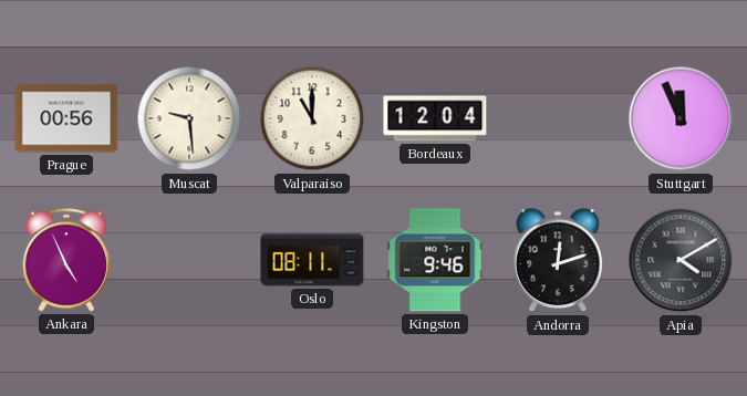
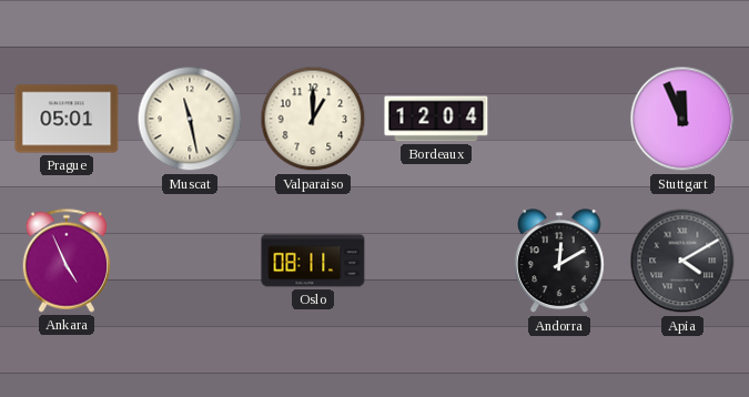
Prague: 00:56 -> 05:01 (67, 119)
Muscat: 9:29 -> 11:28 (190, 119)
Valparaiso: 11:00 -> 1:00 (313, 119)
Kingston: 9:46 -> none (435, 260)
Andorra: 12:12 -> 12:10 (560, 262)
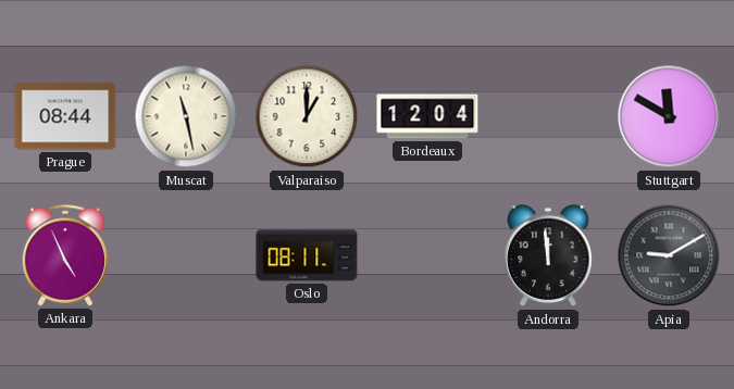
Prague: 05:01 -> 08:44 (65, 116)
Stuttgart: 11:56 -> 11:50 (669, 116)
Andorra: 12:10 -> 11:59 (549, 256)
Apia: 4:10 -> 9:10 (669, 255)
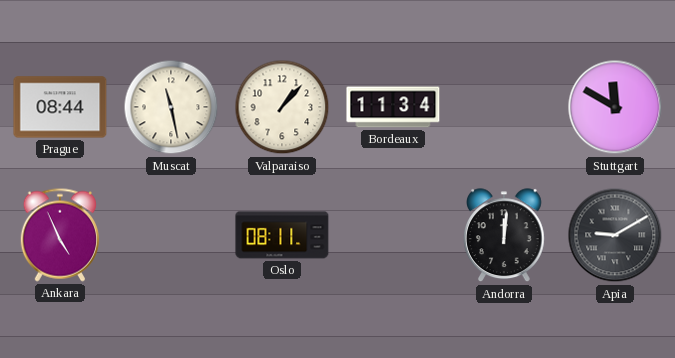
Valparaiso: 1:00 -> 1:07 (282, 107)
Bordeaux: 12:04 -> 11:34 (393, 107)
Andorra: 11:59 -> 12:01 (505, 236)
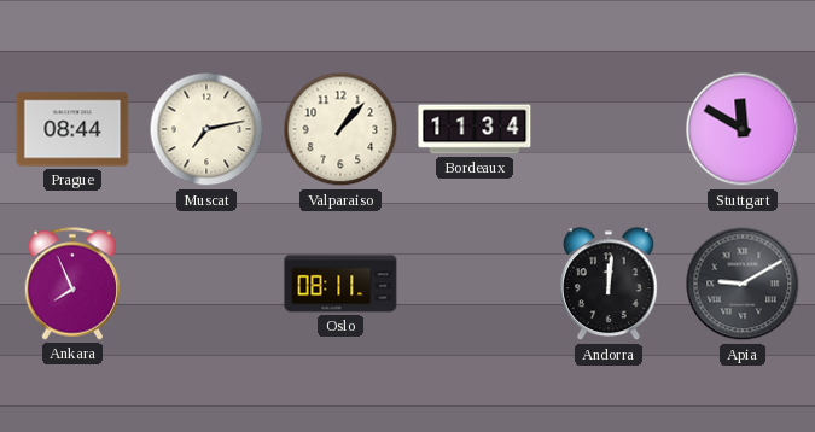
Muscat: 11:28 -> 7:13 (206, 129)
Ankara: 4:56 -> 7:56 (71, 284)
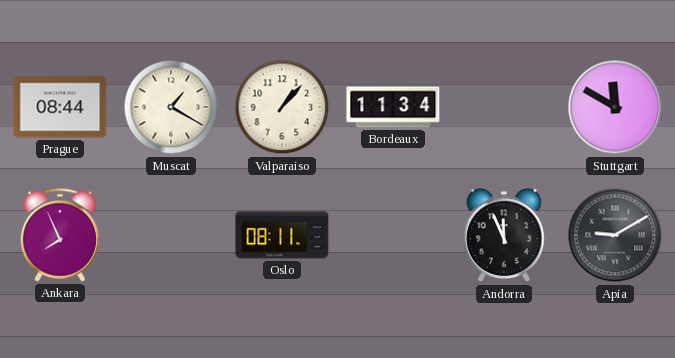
Muscat: 7:13 -> 1:20 (171, 107)
Andorra: 12:01 -> 11:56 (505, 236)
